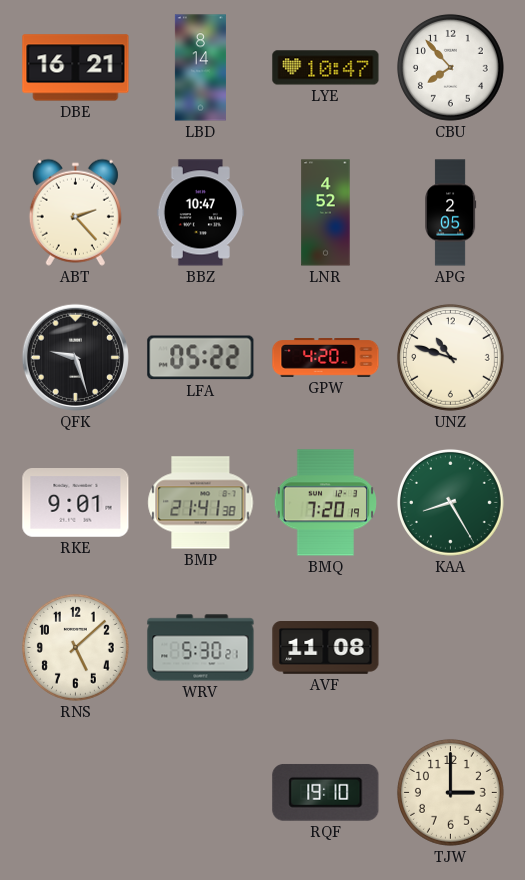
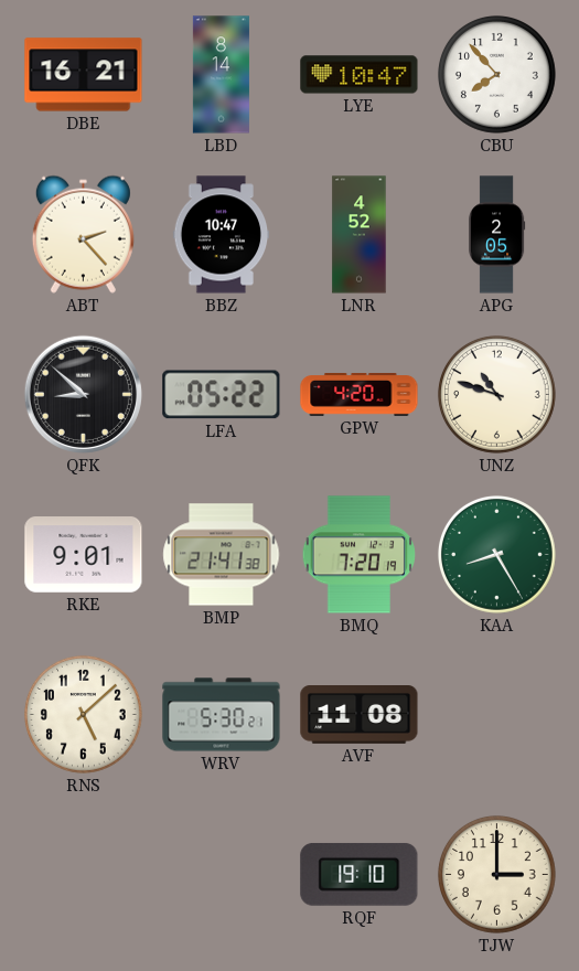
QFK: 9:27 -> 8:52 (83, 394)
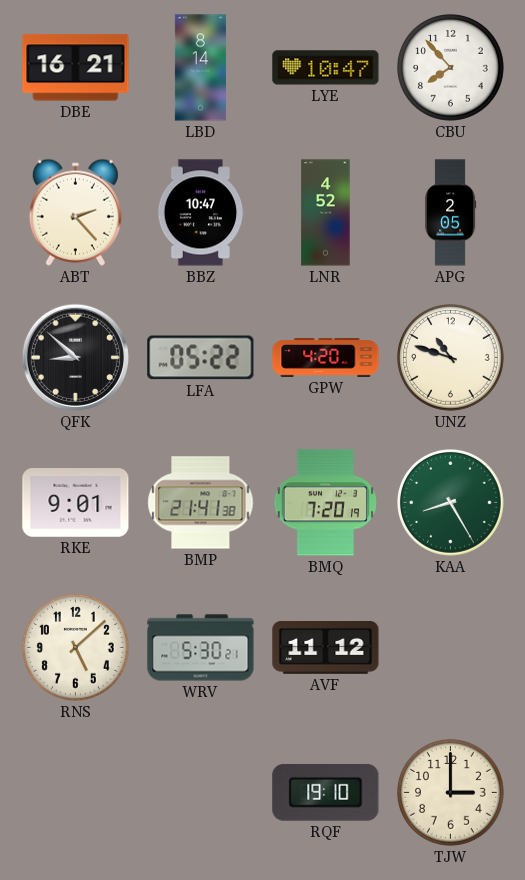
AVF: 11:08 -> 11:12 (326, 648)
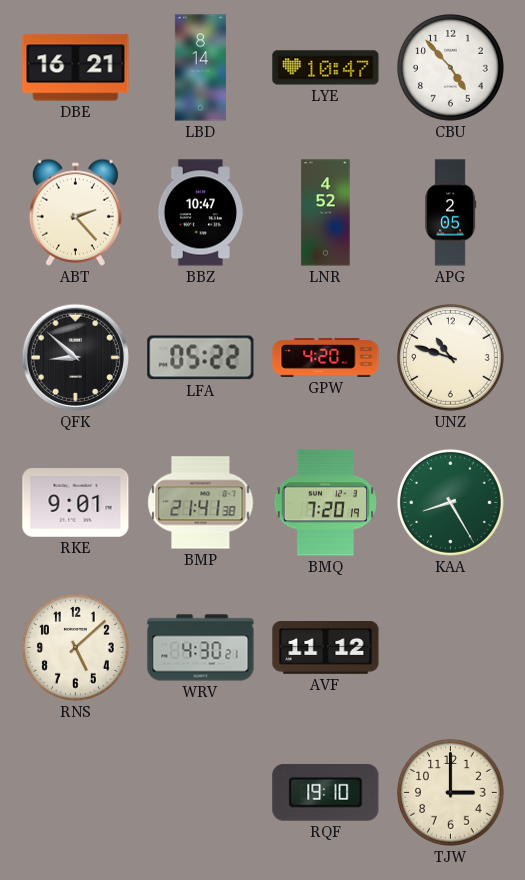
CBU: 7:53 -> 4:53 (450, 67)
WRV: 5:30 -> 4:30 (201, 648)
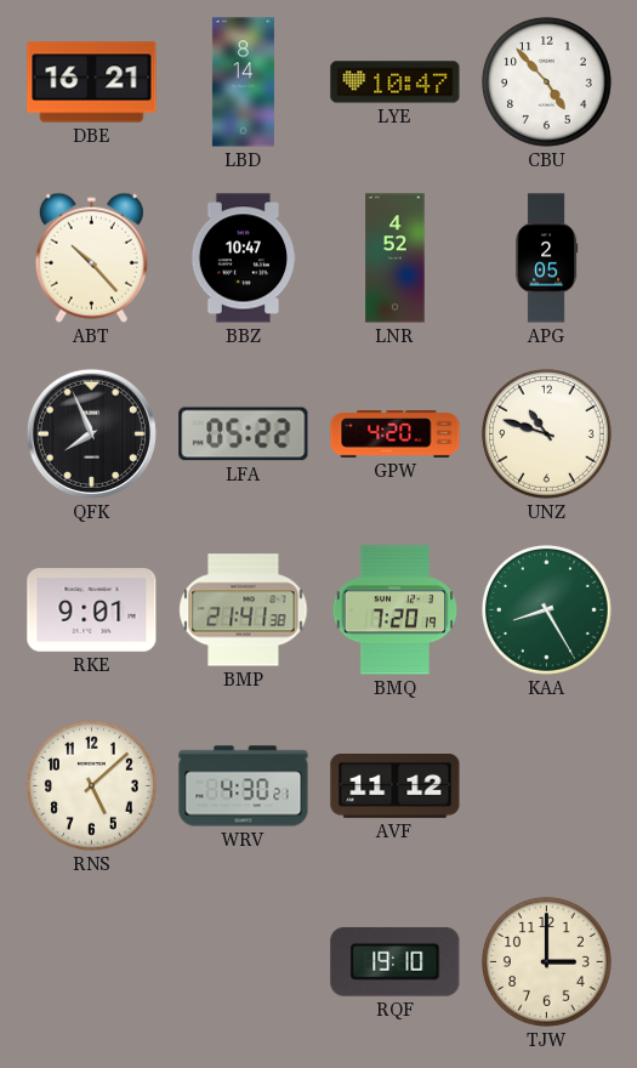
ABT: 2:23 -> 10:23 (91, 257)
QFK: 8:52 -> 7:56 (91, 433)
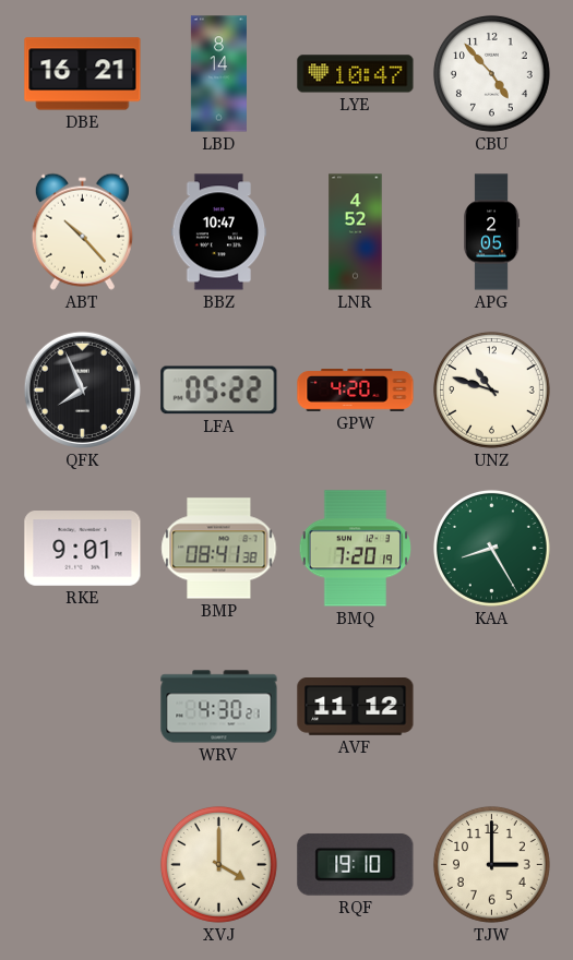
BMP: 21:41 -> 08:41 (219, 549)
RNS: 5:08 -> none (91, 785)
XVJ: none -> 4:00 (218, 864)
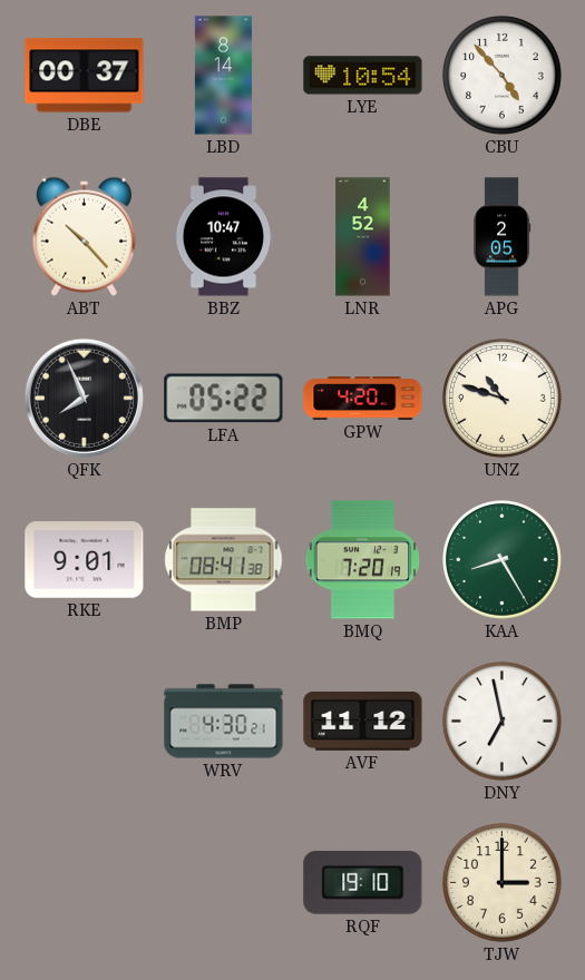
DBE: 16:21 -> 00:37 (85, 76)
LYE: 10:47 -> 10:54 (363, 76)
DNY: none -> 6:58 (501, 721)
XVJ: 4:00 -> none (218, 864)
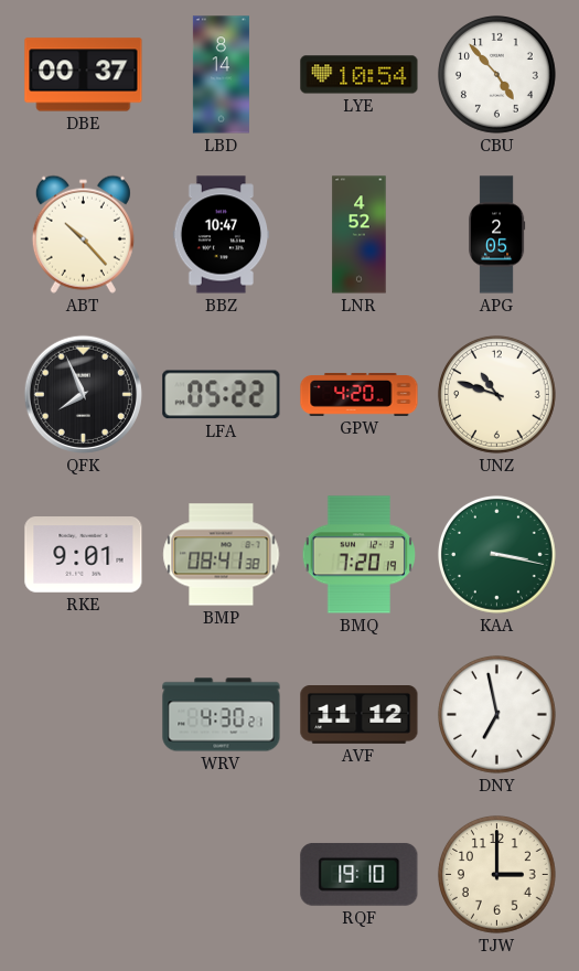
KAA: 8:25 -> 3:17 (496, 554)
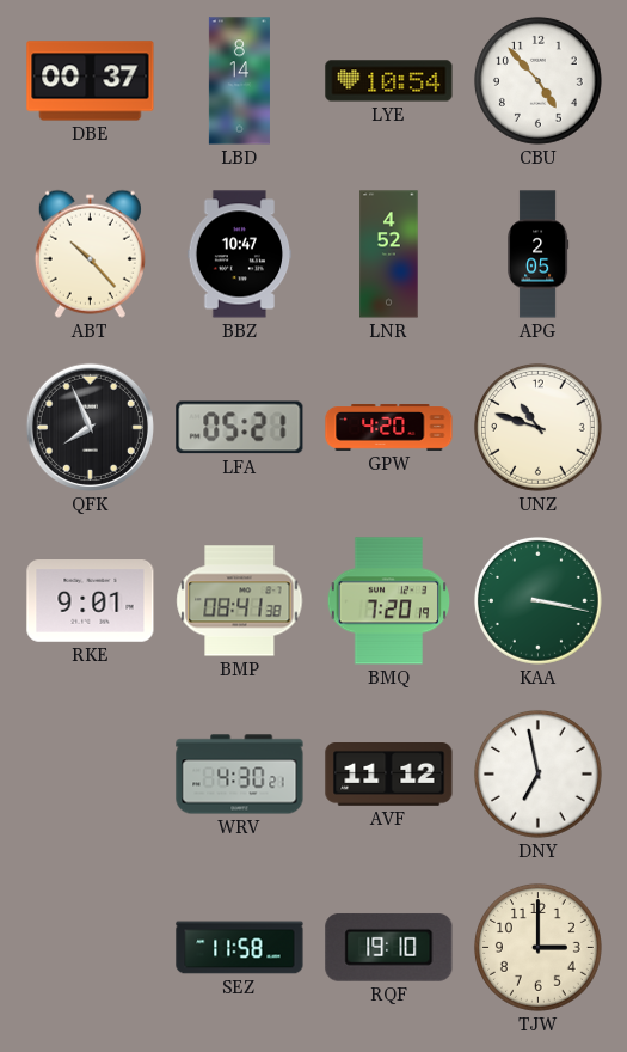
LFA: 05:22 -> 05:21 (240, 428)
SEZ: none -> 11:58 (240, 948)
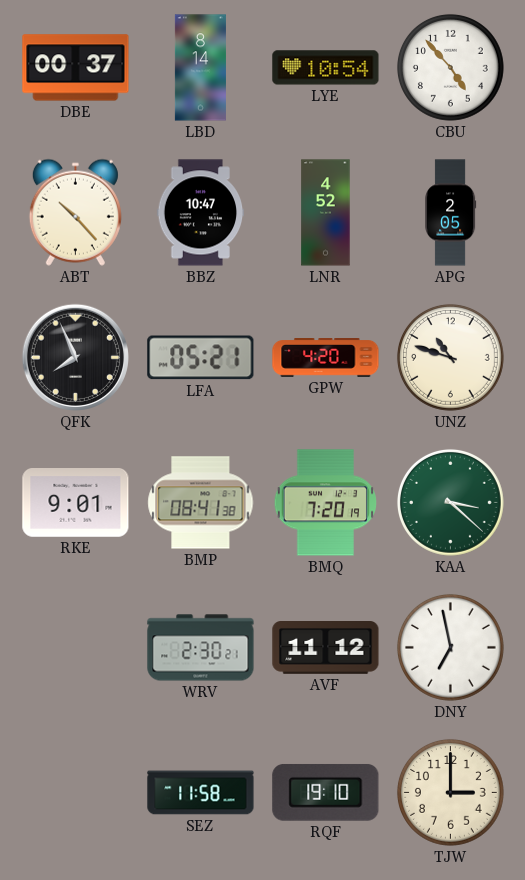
KAA: 3:17 -> 3:22 (450, 502)
WRV: 4:30 -> 2:30 (201, 648)
